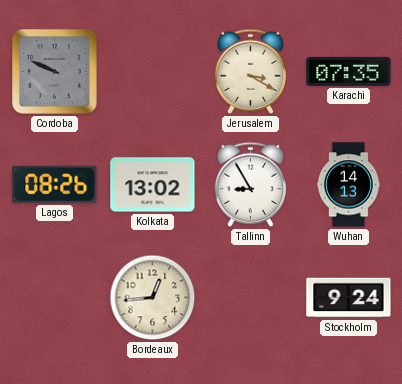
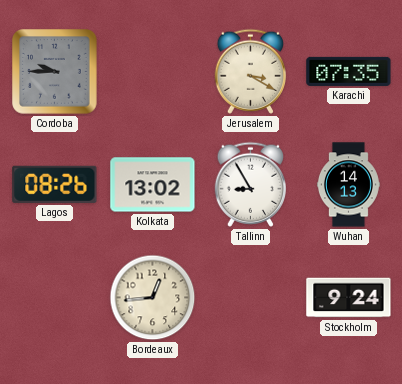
Cordoba: 9:49 -> 9:45 (55, 72)
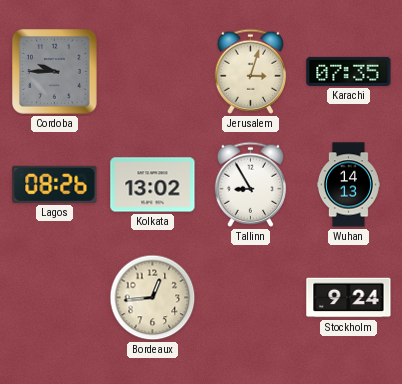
Jerusalem: 3:20 -> 3:03 (250, 71)
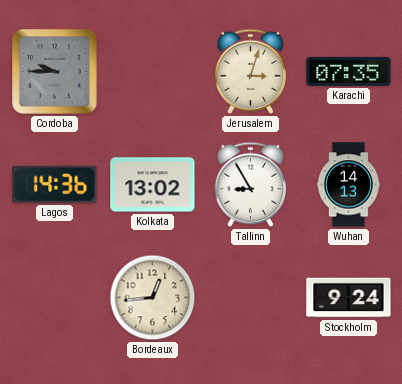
Lagos: 08:26 -> 14:36 (55, 184)
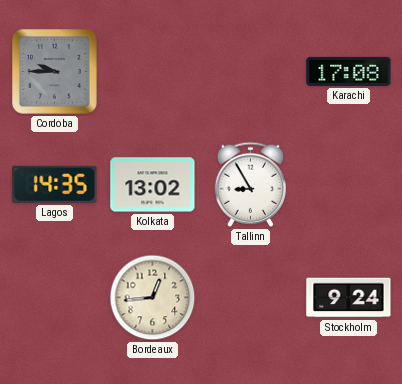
Jerusalem: 3:03 -> none (250, 71)
Karachi: 07:35 -> 17:08 (349, 71)
Lagos: 14:36 -> 14:35 (55, 184)
Wuhan: 14:13 -> none (348, 185)
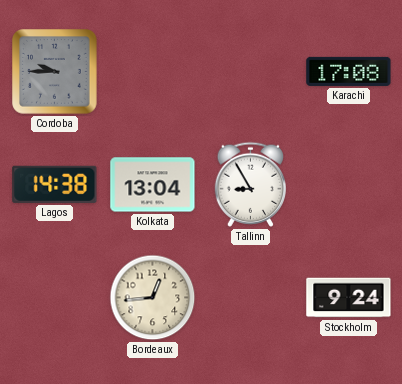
Lagos: 14:35 -> 14:38 (55, 184)
Kolkata: 13:02 -> 13:04 (153, 185)
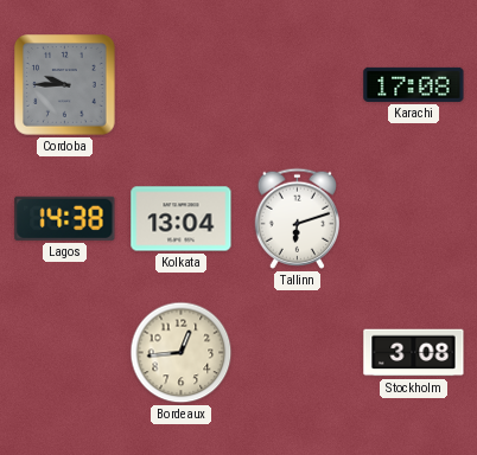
Tallinn: 8:55 -> 6:12 (297, 218)
Stockholm: 9:24 -> 3:08 (414, 353)
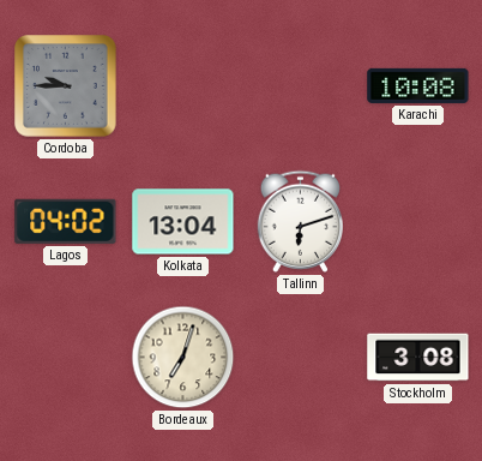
Karachi: 17:08 -> 10:08 (418, 85)
Lagos: 14:38 -> 04:02 (66, 221)
Bordeaux: 12:44 -> 7:03 (183, 358)
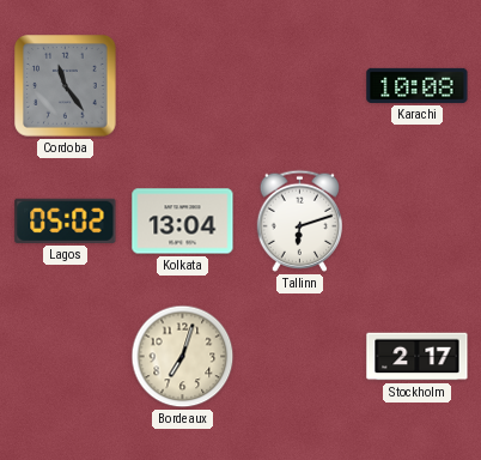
Cordoba: 9:45 -> 11:24 (66, 86)
Lagos: 04:02 -> 05:02 (66, 220)
Stockholm: 3:08 -> 2:17 (418, 357)
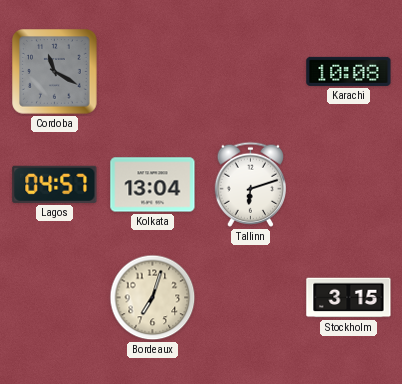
Cordoba: 11:24 -> 11:20 (55, 72)
Lagos: 05:02 -> 04:57 (55, 184)
Stockholm: 2:17 -> 3:15 (349, 298)
